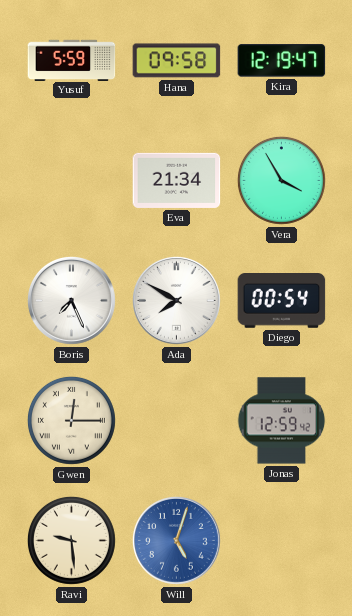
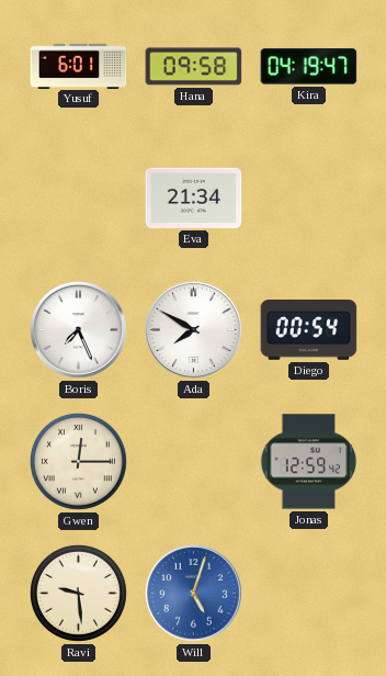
Yusuf: 5:59 -> 6:01 (79, 66)
Kira: 12:19 -> 04:19 (309, 67)
Vera: 3:55 -> none (281, 180)
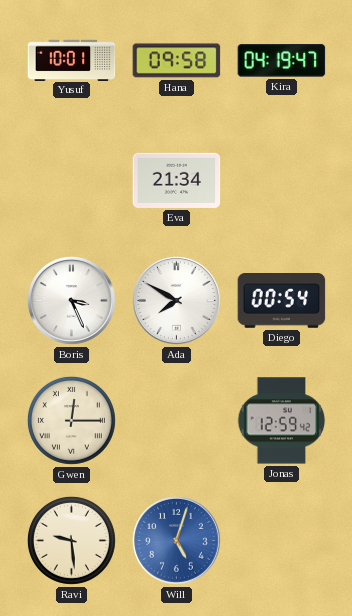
Yusuf: 6:01 -> 10:01 (72, 60)
Boris: 7:26 -> 3:26 (71, 300)
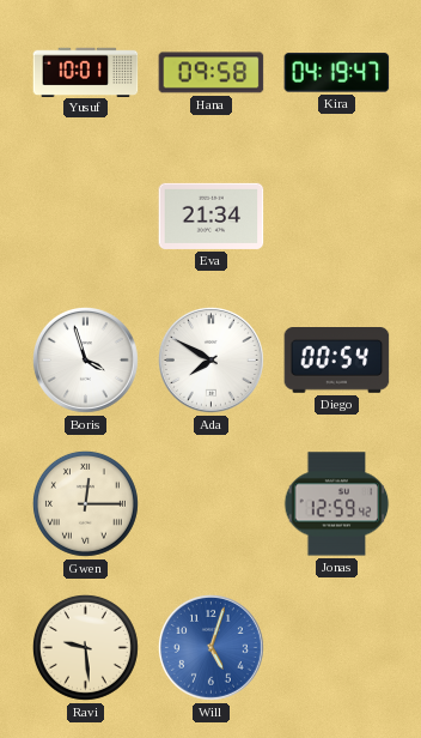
Boris: 3:26 -> 3:57 (85, 359)
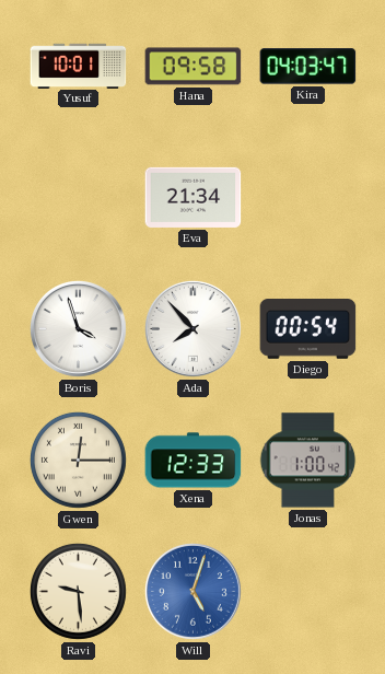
Kira: 04:19 -> 04:03 (308, 67)
Ada: 7:50 -> 7:53 (192, 328)
Xena: none -> 12:33 (194, 461)
Jonas: 12:59 -> 1:00 (308, 461)
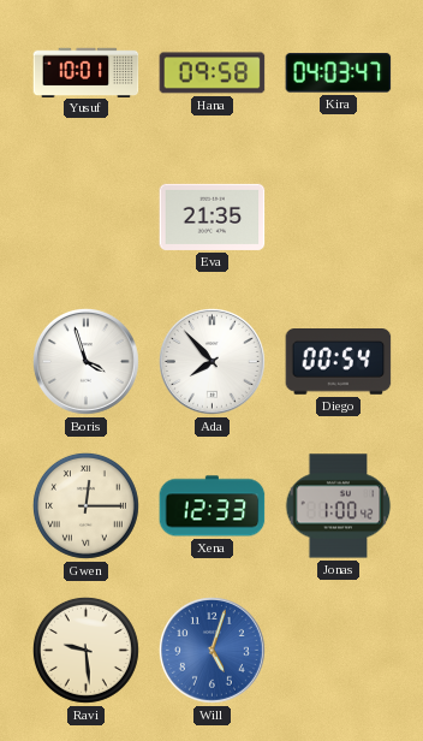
Eva: 21:34 -> 21:35 (213, 217)
